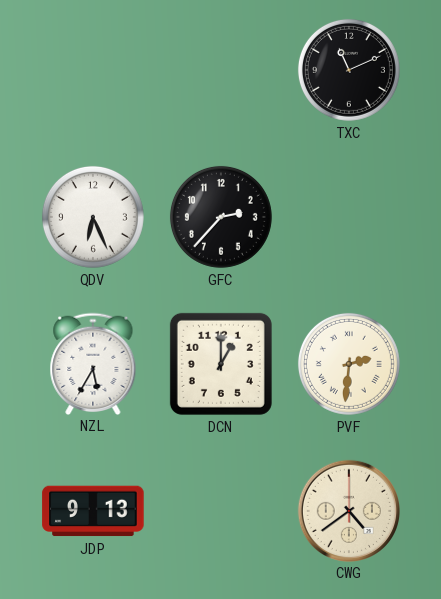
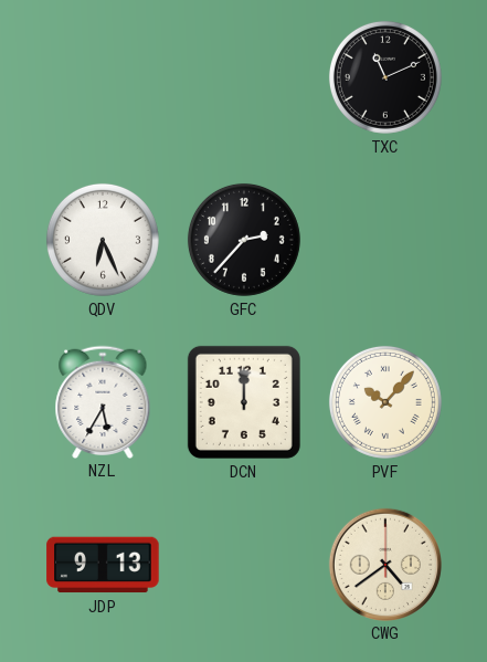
DCN: 1:00 -> 12:00 (244, 402)
PVF: 2:31 -> 10:07 (385, 402)
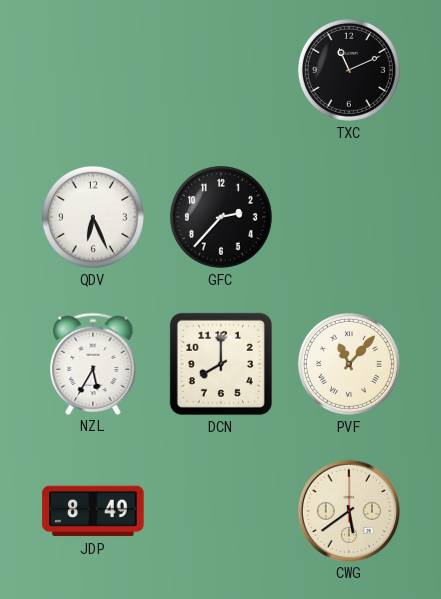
DCN: 12:00 -> 8:00 (221, 364)
PVF: 10:07 -> 11:07 (349, 364)
JDP: 9:13 -> 8:49 (93, 511)
CWG: 4:39 -> 5:39 (348, 510)
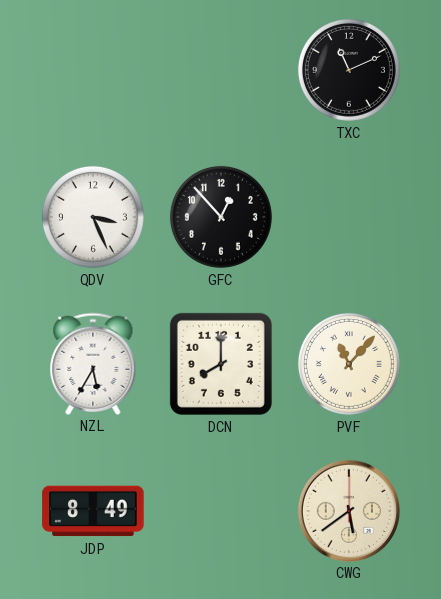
QDV: 6:26 -> 3:26 (93, 217)
GFC: 2:37 -> 12:53 (221, 217)
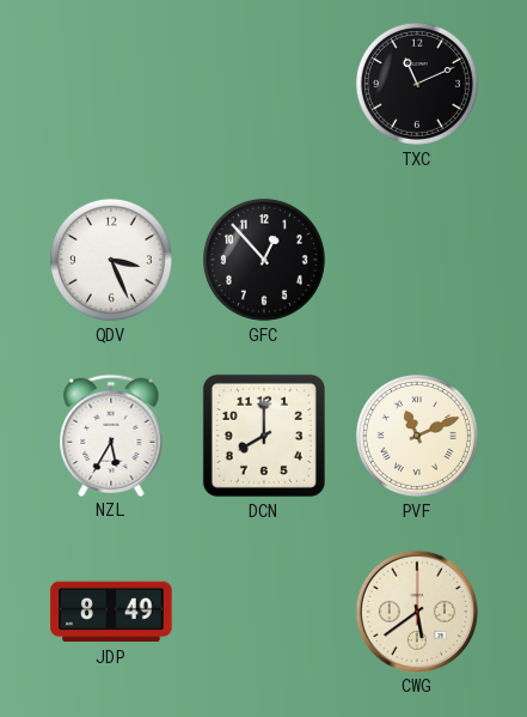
PVF: 11:07 -> 11:11 (417, 436)
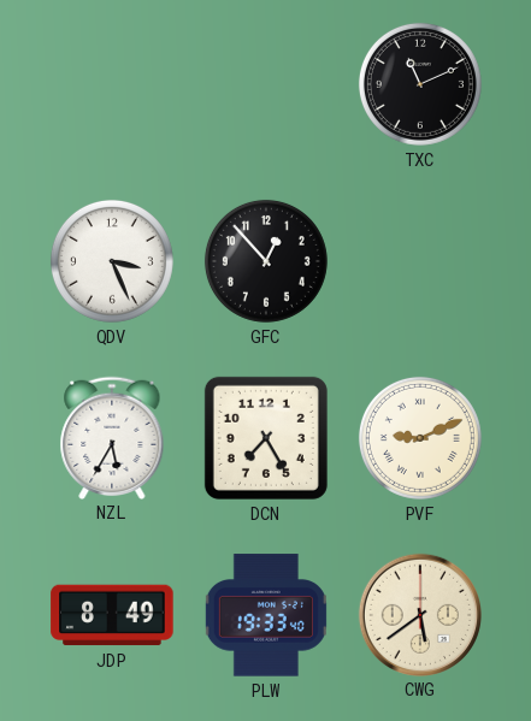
DCN: 8:00 -> 7:25 (266, 438)
PVF: 11:11 -> 9:11 (420, 438)
PLW: none -> 19:33 (266, 615)
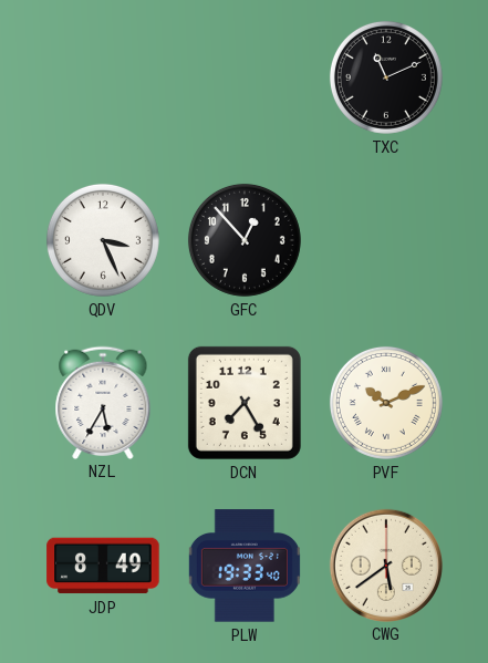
PVF: 9:11 -> 10:11 (386, 403)
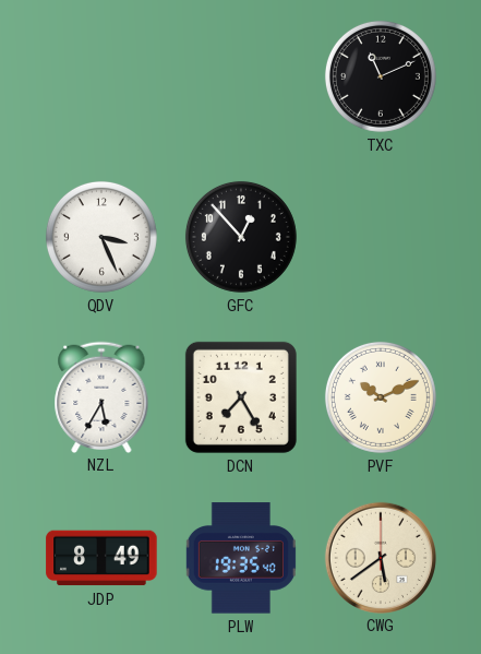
PLW: 19:33 -> 19:35 (241, 558)
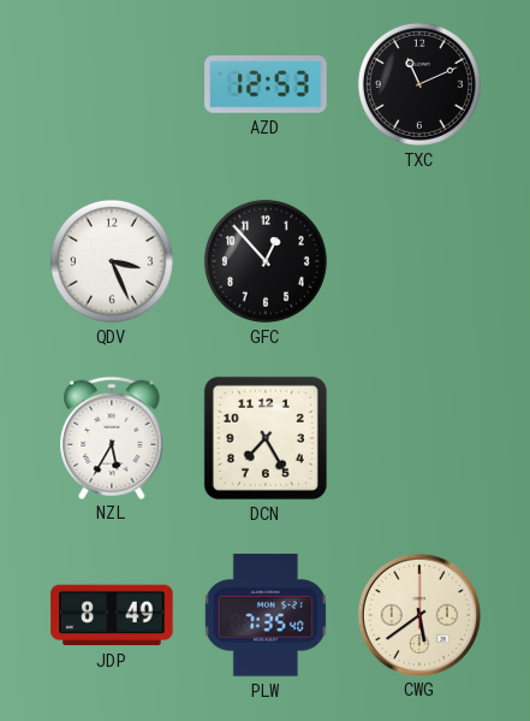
AZD: none -> 12:53 (266, 84)
PVF: 10:11 -> none (381, 397)
PLW: 19:35 -> 7:35 (266, 615)
